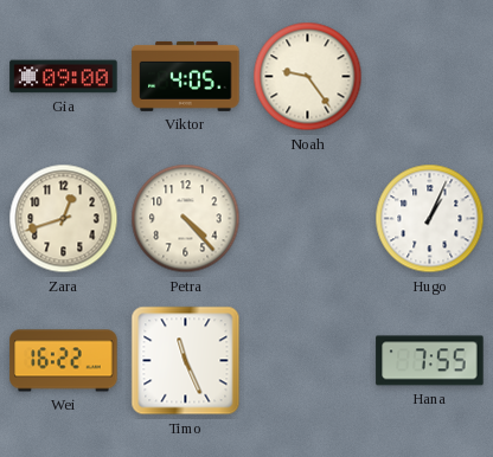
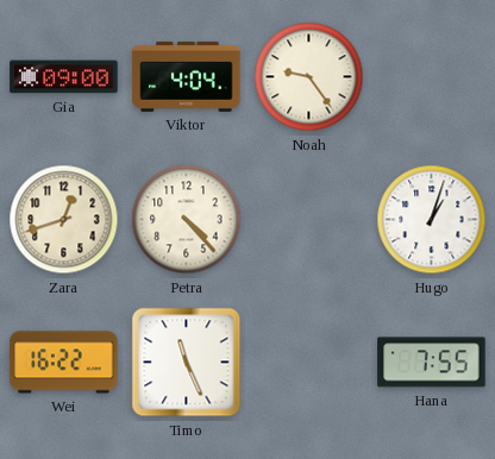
Viktor: 4:05 -> 4:04 (187, 76)
Hugo: 1:04 -> 1:03 (432, 220)
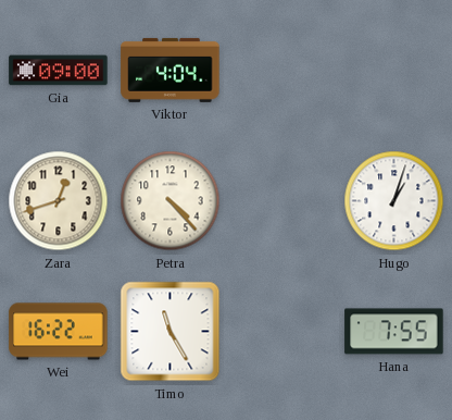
Noah: 9:24 -> none (309, 77)
Timo: 11:26 -> 11:25 (171, 332)
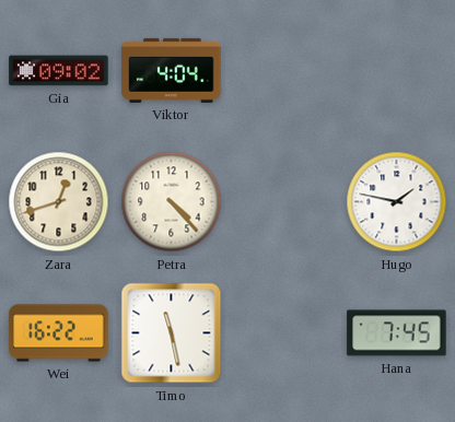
Gia: 09:00 -> 09:02 (59, 71)
Hugo: 1:03 -> 1:47 (397, 202)
Timo: 11:25 -> 11:28 (172, 333)
Hana: 7:55 -> 7:45 (397, 333)
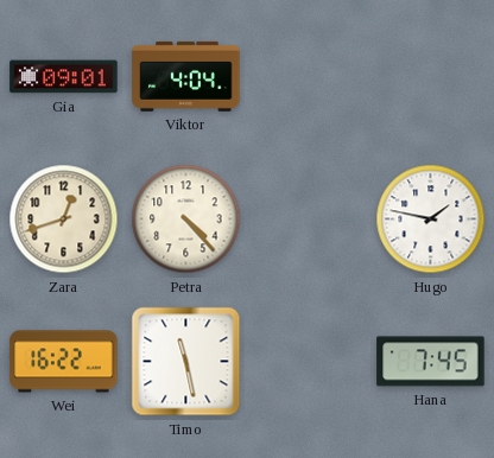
Gia: 09:02 -> 09:01 (64, 77)
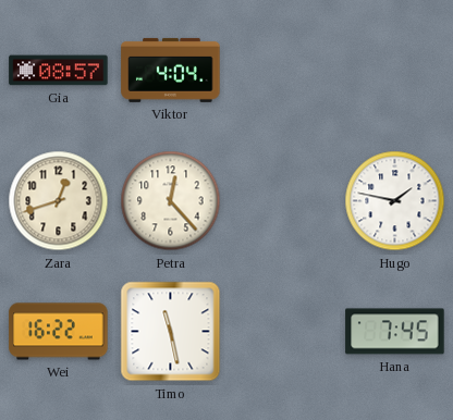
Gia: 09:01 -> 08:57 (59, 71)
Petra: 4:23 -> 12:23 (171, 201)
